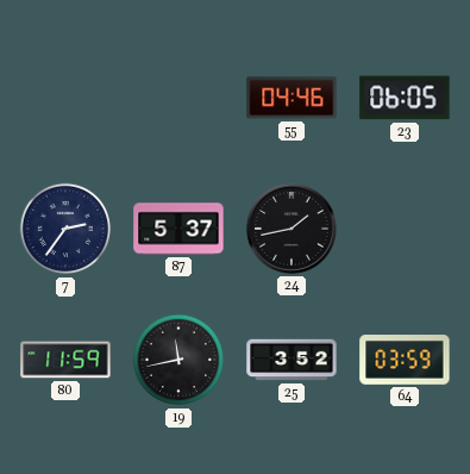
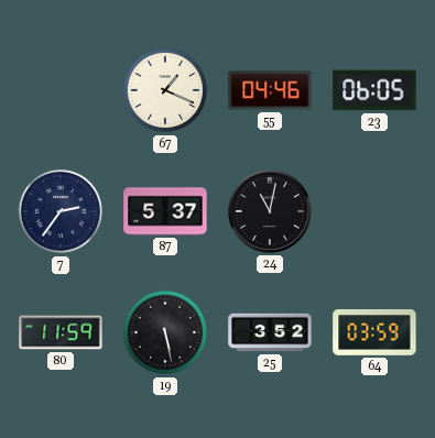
67: none -> 1:19 (165, 90)
24: 1:43 -> 11:02 (270, 211)
19: 11:43 -> 5:28 (165, 332)
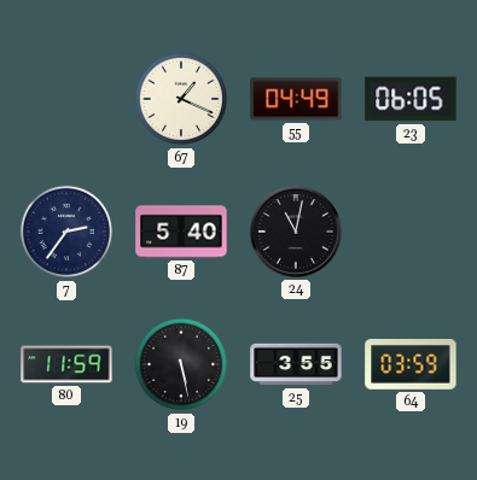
55: 04:46 -> 04:49 (296, 99)
87: 5:37 -> 5:40 (181, 232)
25: 3:52 -> 3:55 (296, 364)
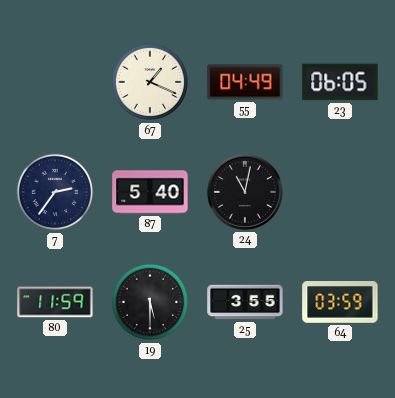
19: 5:28 -> 5:30 (150, 302)
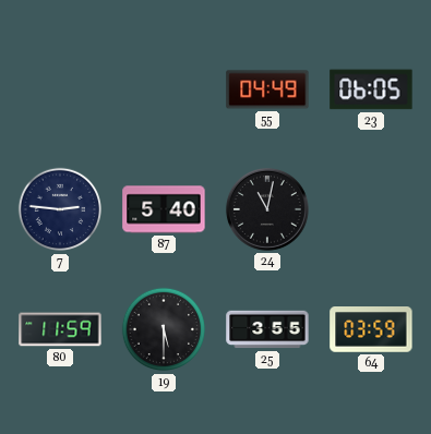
67: 1:19 -> none (150, 82)
7: 2:36 -> 2:46 (60, 209)
